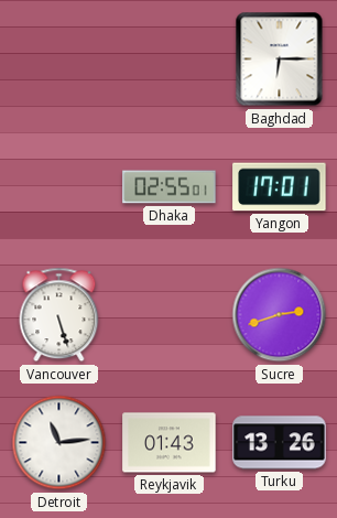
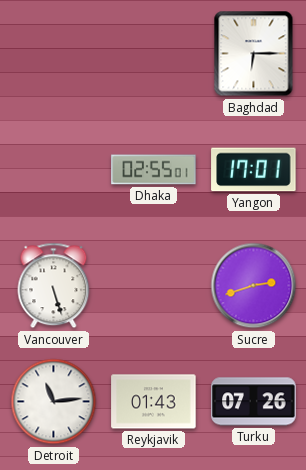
Turku: 13:26 -> 07:26 (254, 402)
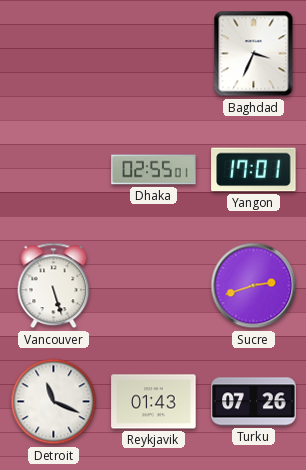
Baghdad: 6:15 -> 3:34 (254, 54)
Detroit: 11:14 -> 11:19 (54, 402)
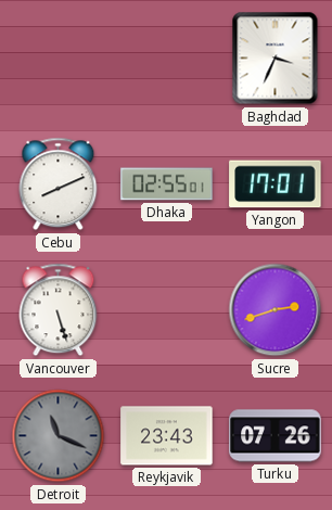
Cebu: none -> 8:11 (59, 184)
Detroit dial: white -> grey (59, 436)
Reykjavik: 01:43 -> 23:43 (167, 436)
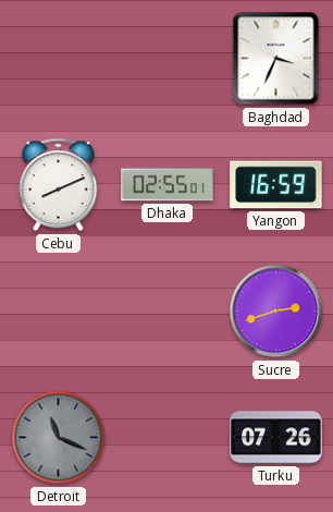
Yangon: 17:01 -> 16:59 (276, 185)
Vancouver: 5:27 -> none (59, 310)
Reykjavik: 23:43 -> none (167, 436)
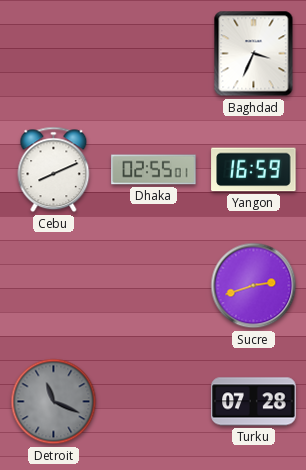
Turku: 07:26 -> 07:28 (254, 402)
